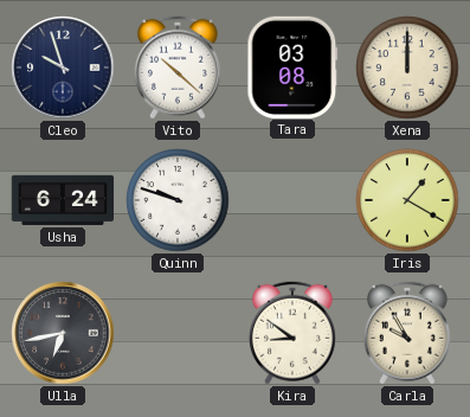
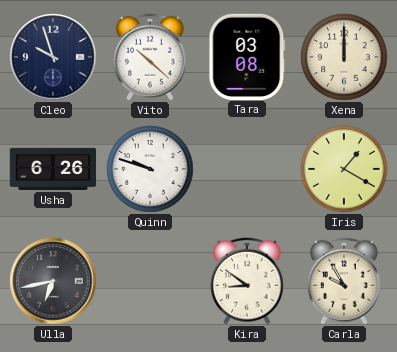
Usha: 6:24 -> 6:26 (53, 169)
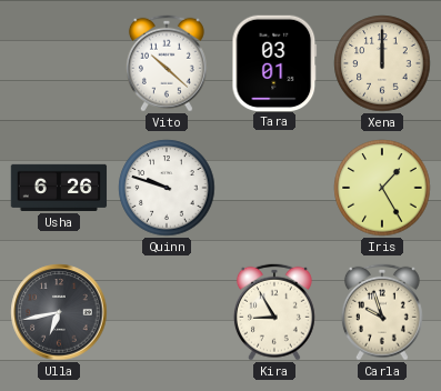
Cleo: 9:57 -> none (53, 57)
Tara: 03:08 -> 03:01 (274, 62)
Iris: 1:20 -> 1:25 (382, 188)
Kira: 8:51 -> 8:55 (274, 312)
Carla: 9:55 -> 9:57 (382, 312)
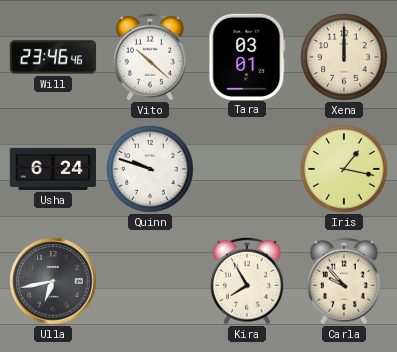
Will: none -> 23:46 (53, 57)
Usha: 6:26 -> 6:24 (53, 169)
Iris: 1:25 -> 1:17 (344, 169)
Kira: 8:55 -> 7:55 (247, 281)
Carla: 9:57 -> 9:53 (344, 281)
